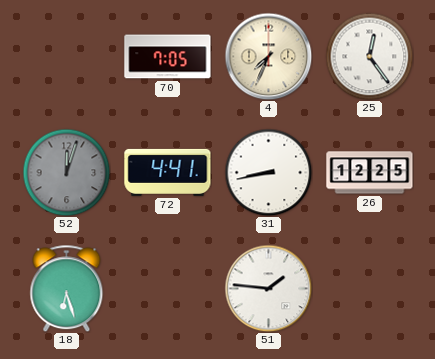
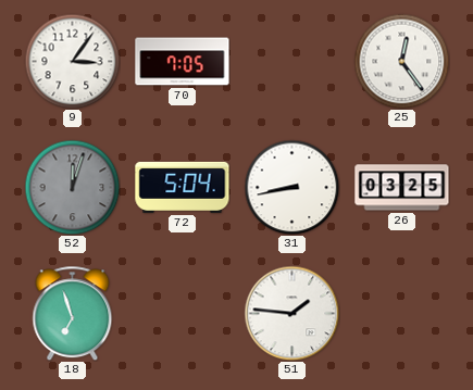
9: none -> 3:06 (72, 61)
4: 7:34 -> none (268, 56)
72: 4:41 -> 5:04 (183, 187)
26: 12:25 -> 03:25 (402, 188)
18: 6:27 -> 6:57 (73, 313)
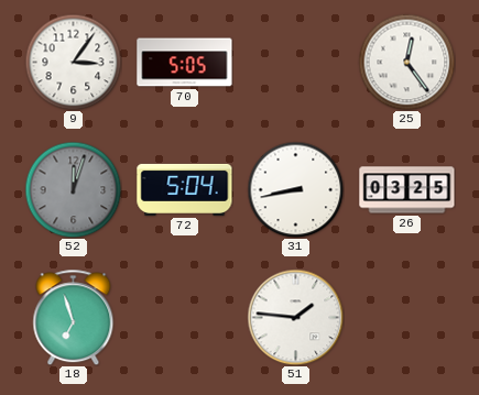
70: 7:05 -> 5:05 (185, 63)
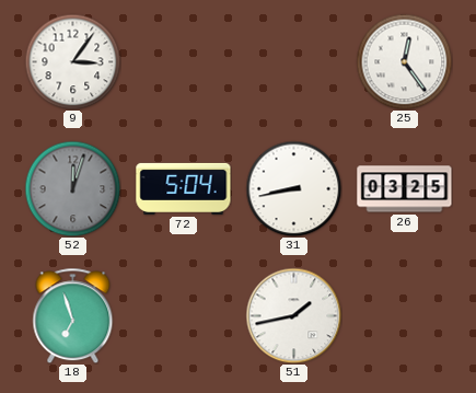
70: 5:05 -> none (185, 63)
51: 1:46 -> 1:43 (293, 315)
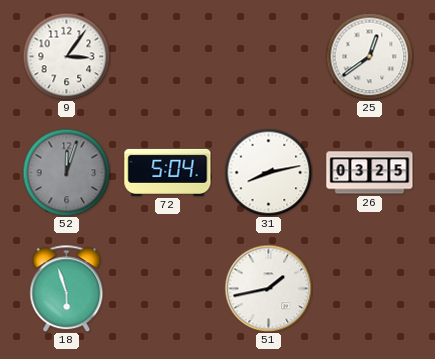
25: 12:24 -> 12:39 (369, 56)
31: 8:43 -> 8:13 (268, 172)
18: 6:57 -> 5:57 (67, 288)
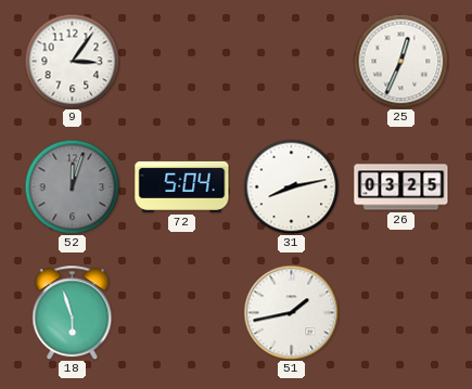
25: 12:39 -> 12:34 (400, 61)
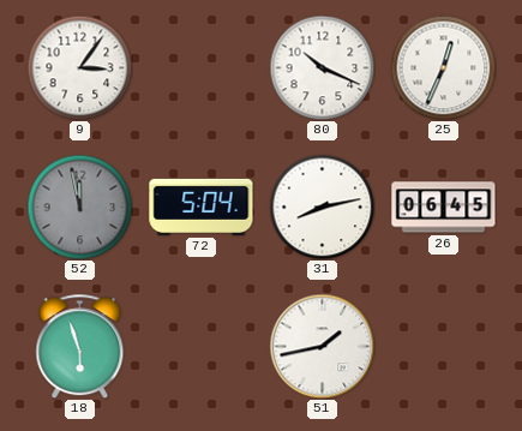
80: none -> 10:19 (322, 67)
52: 12:03 -> 11:58 (79, 206)
26: 03:25 -> 06:45 (444, 208)
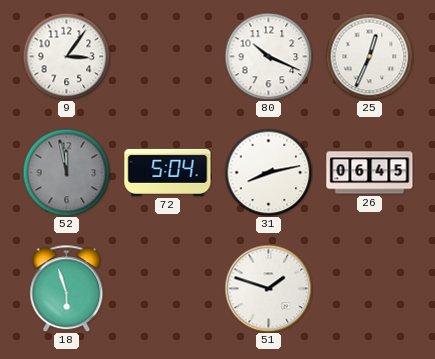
51: 1:43 -> 1:48 (268, 288)
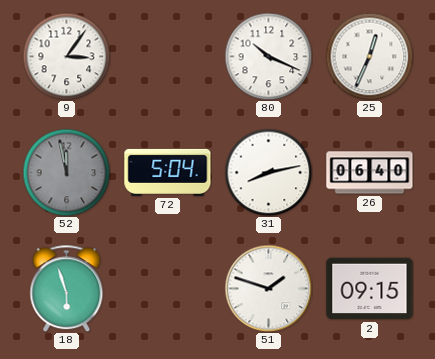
26: 06:45 -> 06:40 (370, 173)
2: none -> 09:15 (370, 289)
